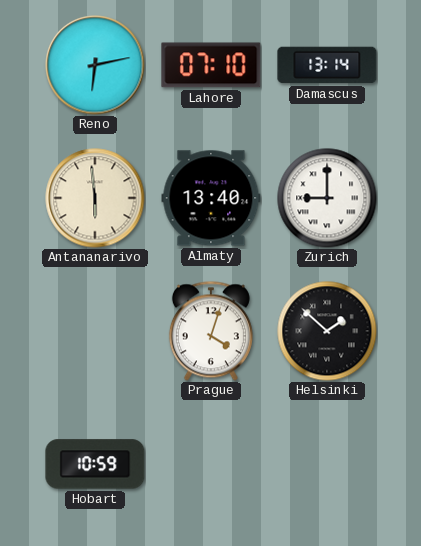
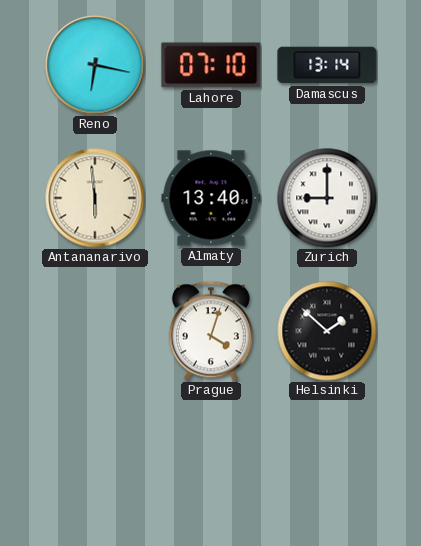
Reno: 6:13 -> 6:17 (95, 65)
Hobart: 10:59 -> none (95, 464)
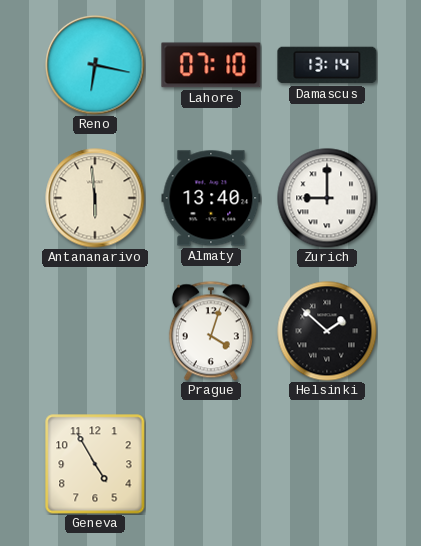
Geneva: none -> 4:55 (95, 464)
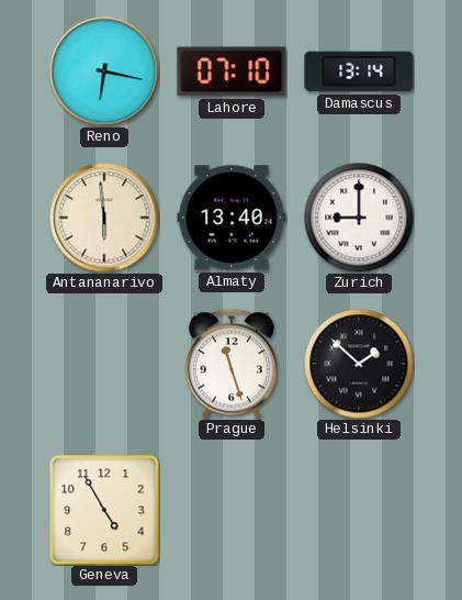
Prague: 4:03 -> 11:27 (232, 364)
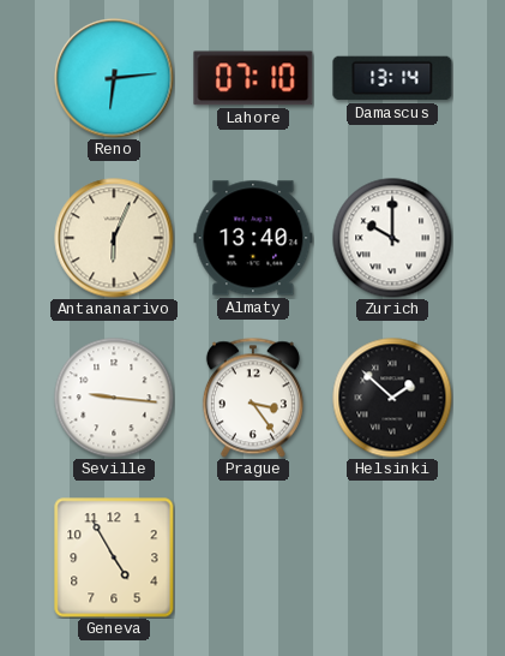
Reno: 6:17 -> 6:14 (114, 78)
Antananarivo: 5:59 -> 6:04 (114, 238)
Zurich: 9:00 -> 10:00 (392, 238)
Seville: none -> 9:16 (114, 398)
Prague: 11:27 -> 3:24 (253, 398)
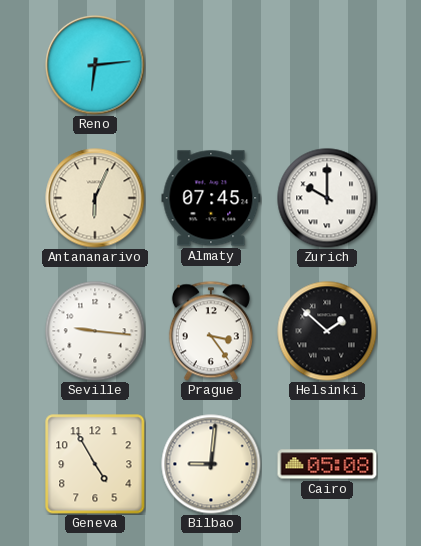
Lahore: 07:10 -> none (253, 78)
Damascus: 13:14 -> none (392, 78)
Almaty: 13:40 -> 07:45 (211, 198)
Bilbao: none -> 9:01 (211, 464)
Cairo: none -> 05:08 (327, 464)
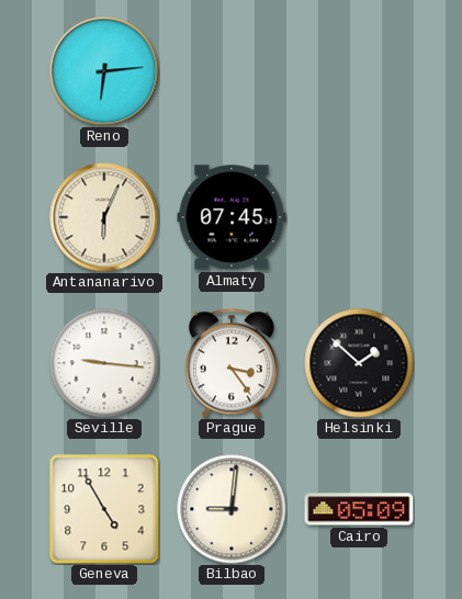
Zurich: 10:00 -> none (327, 198)
Cairo: 05:08 -> 05:09 (359, 509)
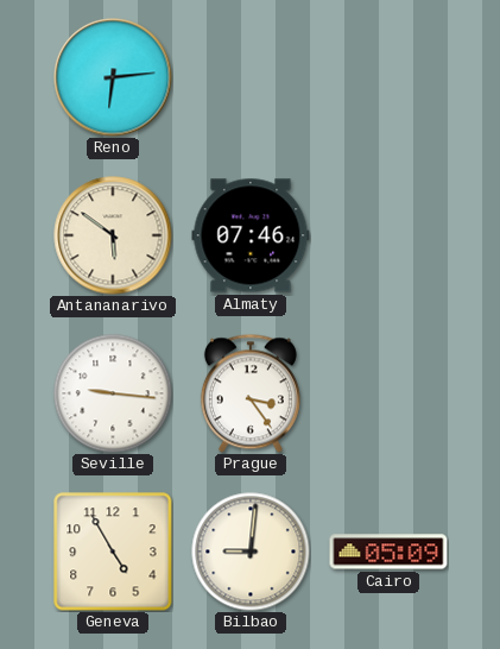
Antananarivo: 6:04 -> 5:51 (113, 235)
Almaty: 07:45 -> 07:46 (251, 235)
Helsinki: 1:52 -> none (359, 363)
